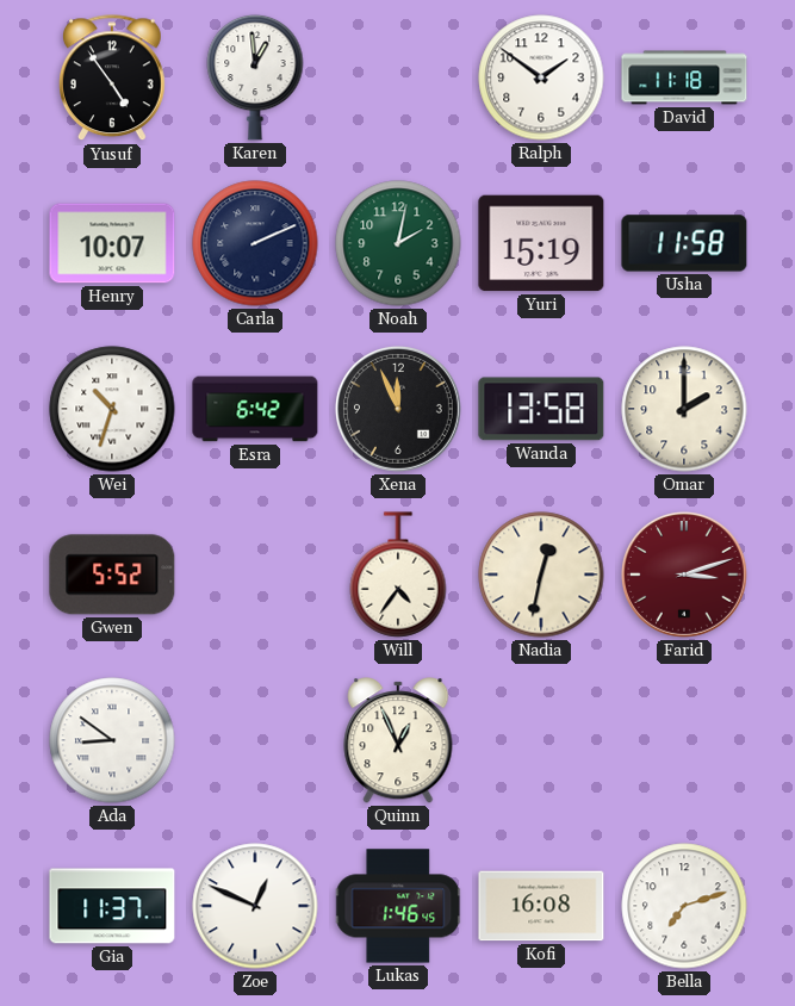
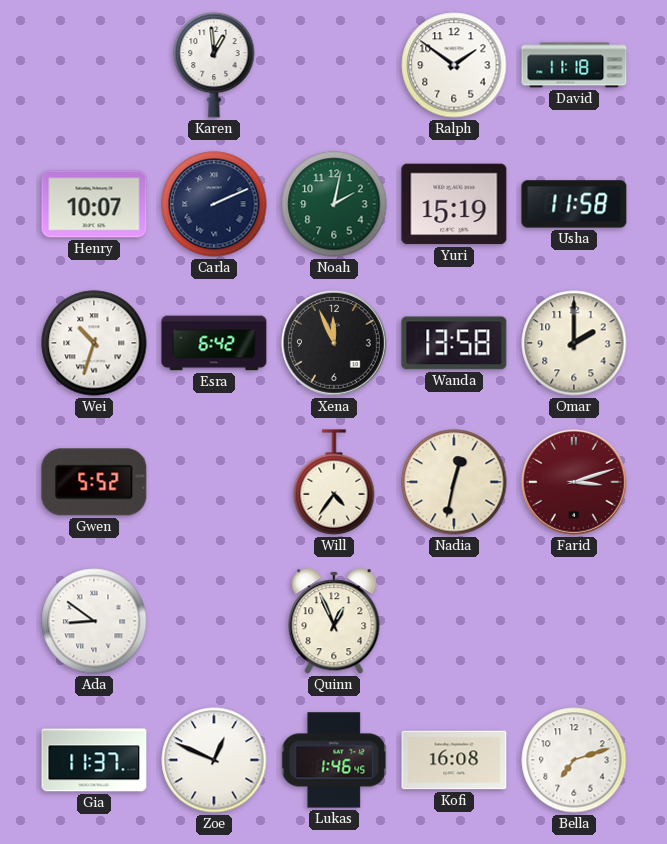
Yusuf: 4:54 -> none (113, 79)
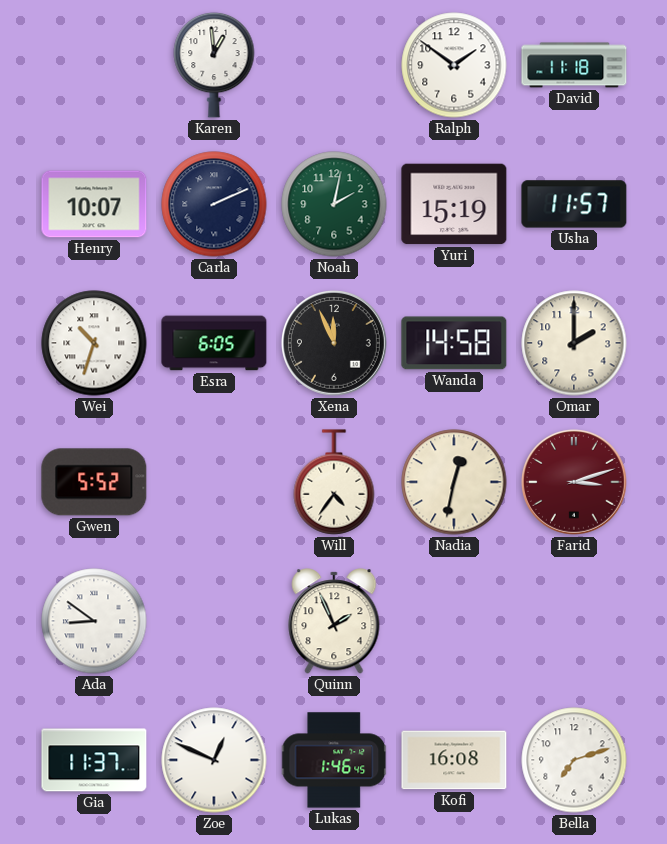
Usha: 11:58 -> 11:57 (574, 204)
Esra: 6:42 -> 6:05 (214, 343)
Wanda: 13:58 -> 14:58 (454, 343)
Quinn: 12:56 -> 1:56 (334, 621)
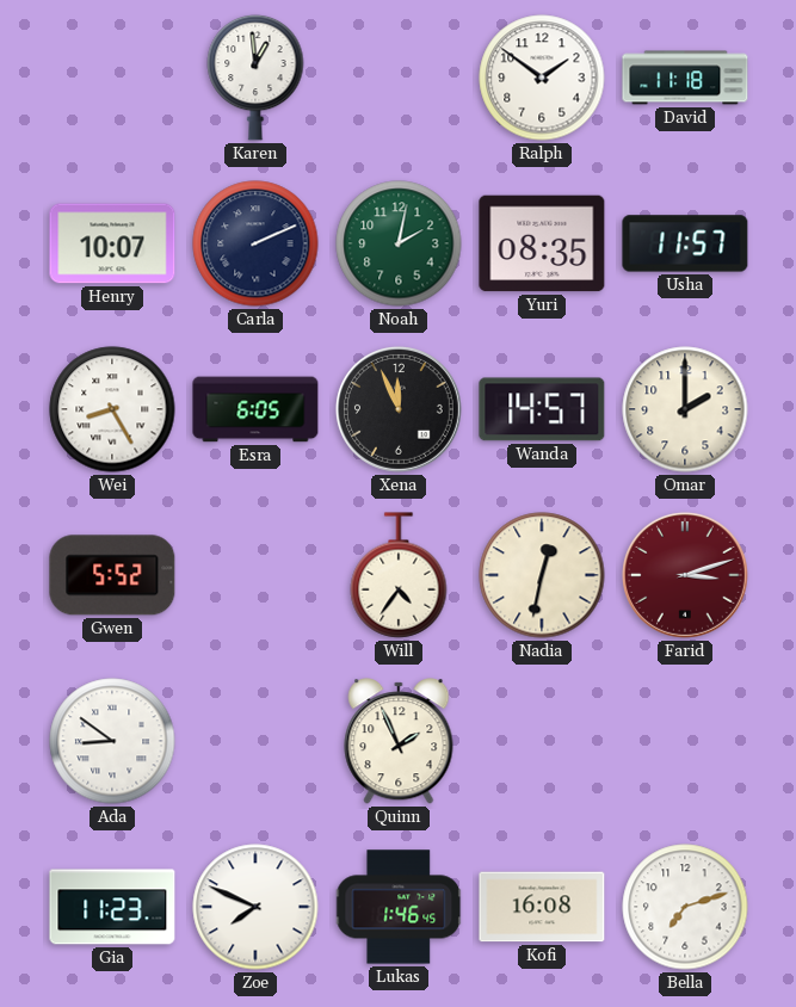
Yuri: 15:19 -> 08:35 (542, 243)
Wei: 10:33 -> 8:25 (112, 409)
Wanda: 14:58 -> 14:57 (542, 409)
Gia: 11:37 -> 11:23 (112, 907)
Zoe: 12:49 -> 7:49 (255, 907)
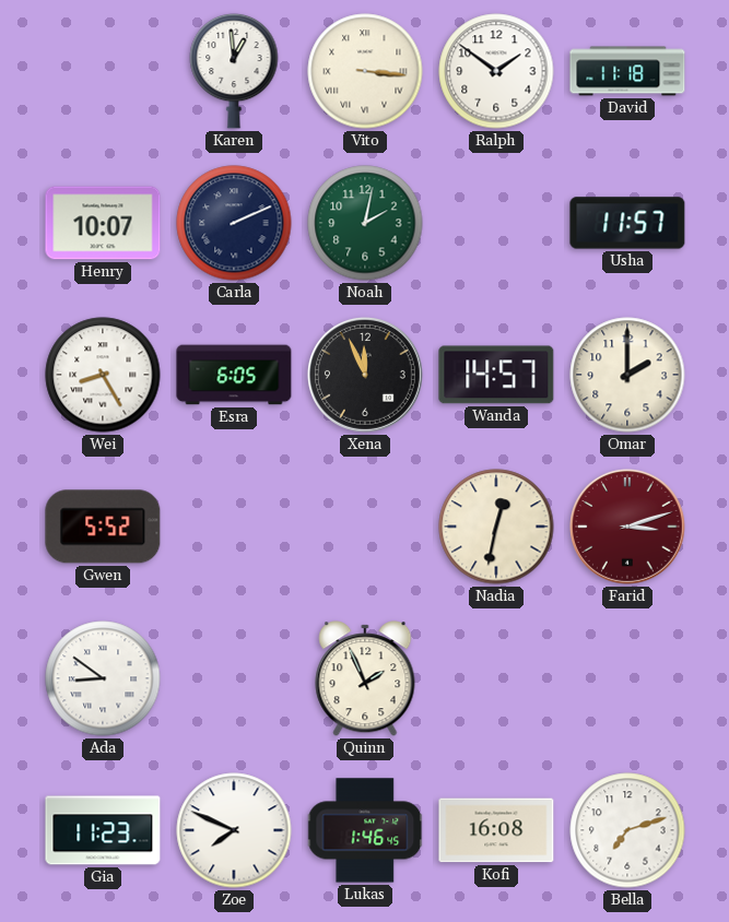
Vito: none -> 3:16 (365, 71)
Yuri: 08:35 -> none (542, 243)
Will: 4:36 -> none (399, 575)
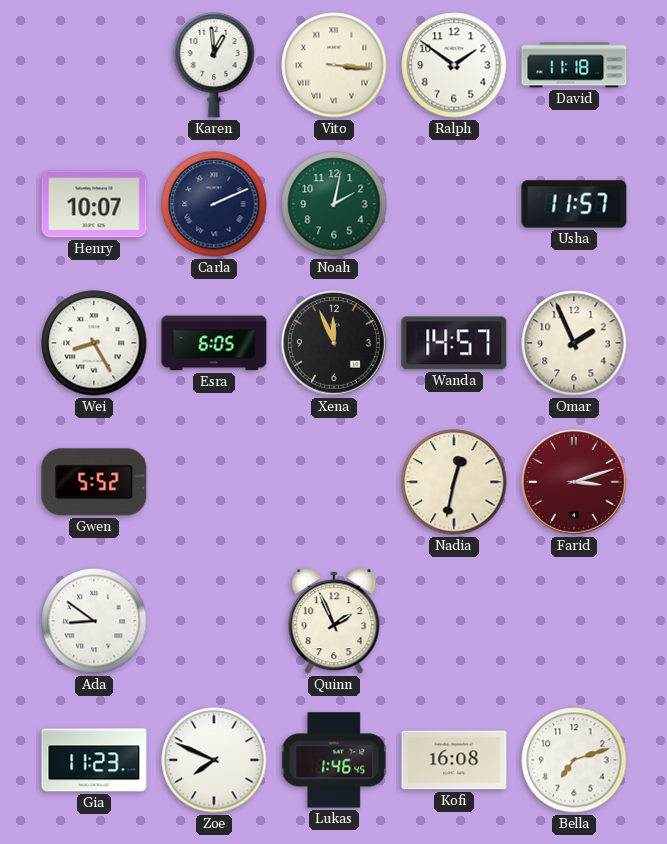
Omar: 2:00 -> 1:56 (574, 343)
